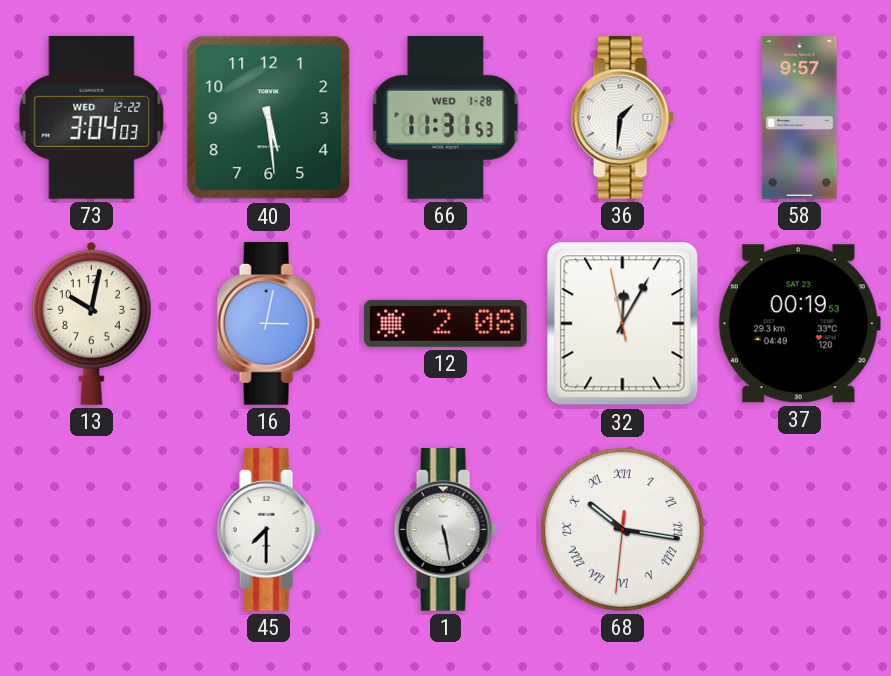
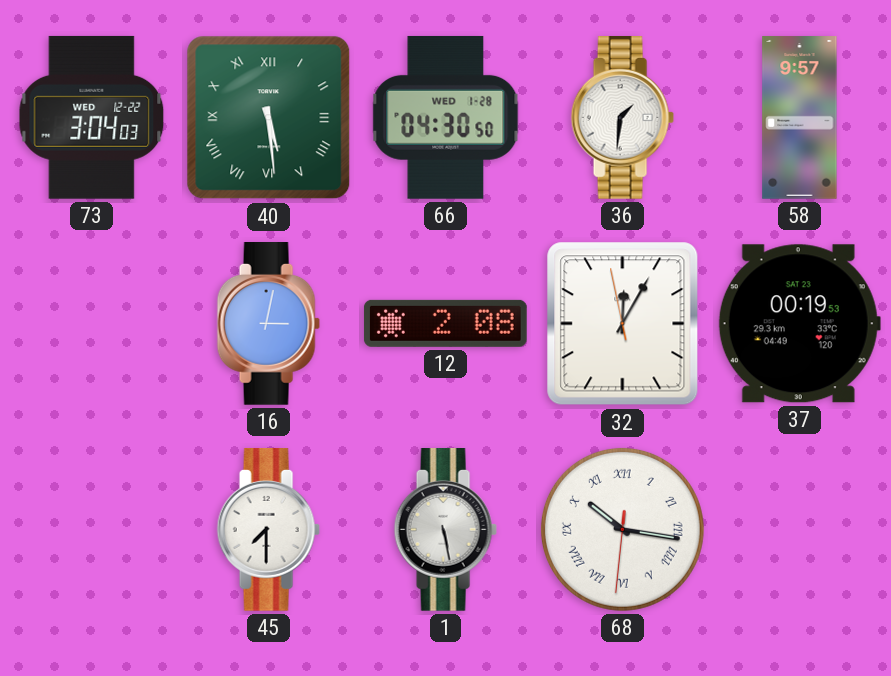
40 numerals: Arabic -> Roman (269, 118)
66: 11:31 -> 04:30 (446, 117)
13: 10:02 -> none (91, 323)
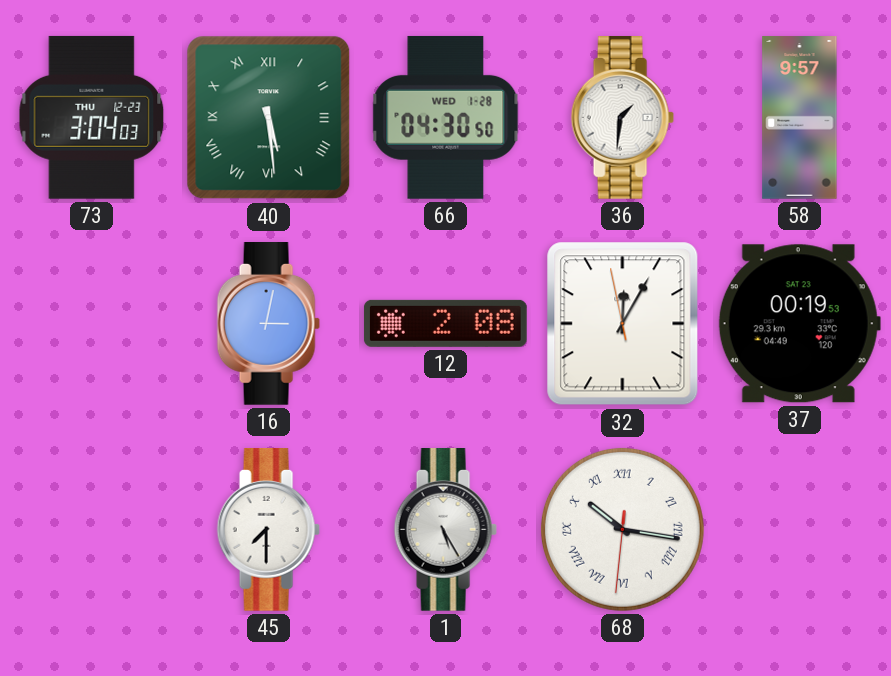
73 date: WED 12-22 -> THU 12-23 (92, 117)
1: 5:28 -> 5:25 (445, 530)
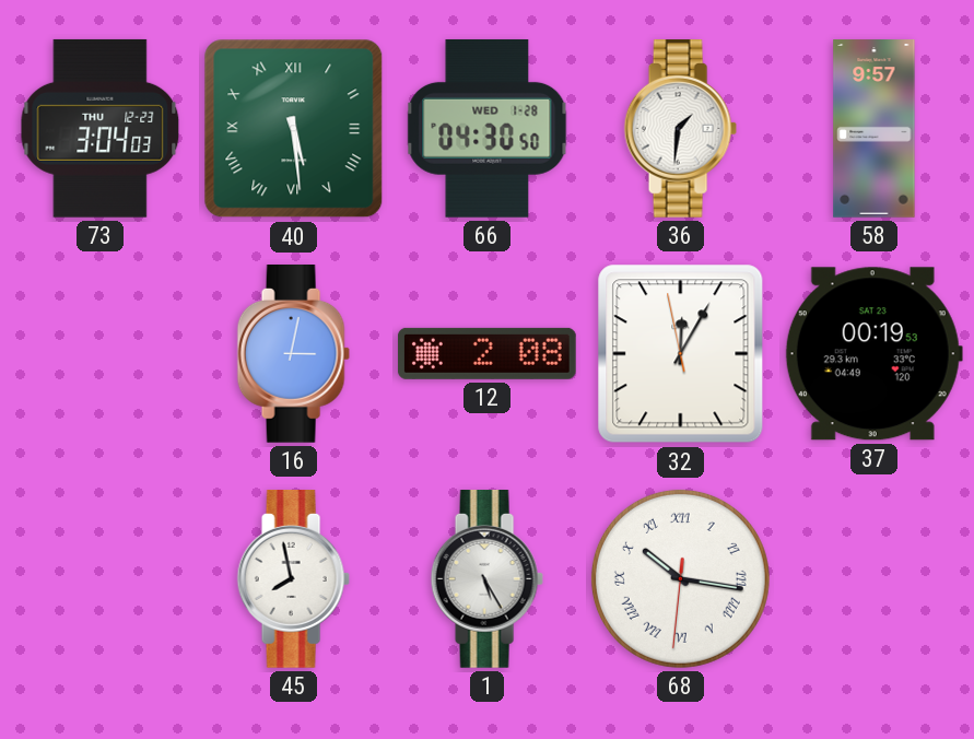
45: 7:30 -> 7:58 (293, 579)
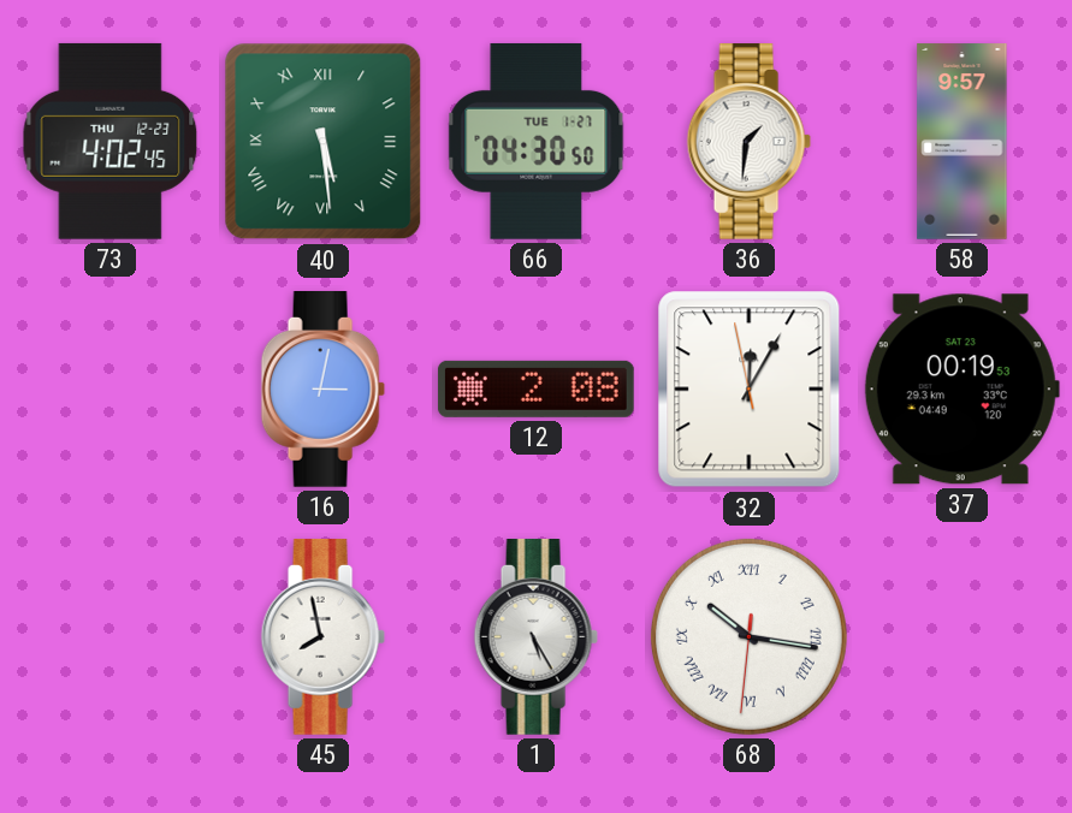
73: 3:04 -> 4:02 (111, 141)
66 date: WED 1-28 -> TUE 1-27 (537, 141)
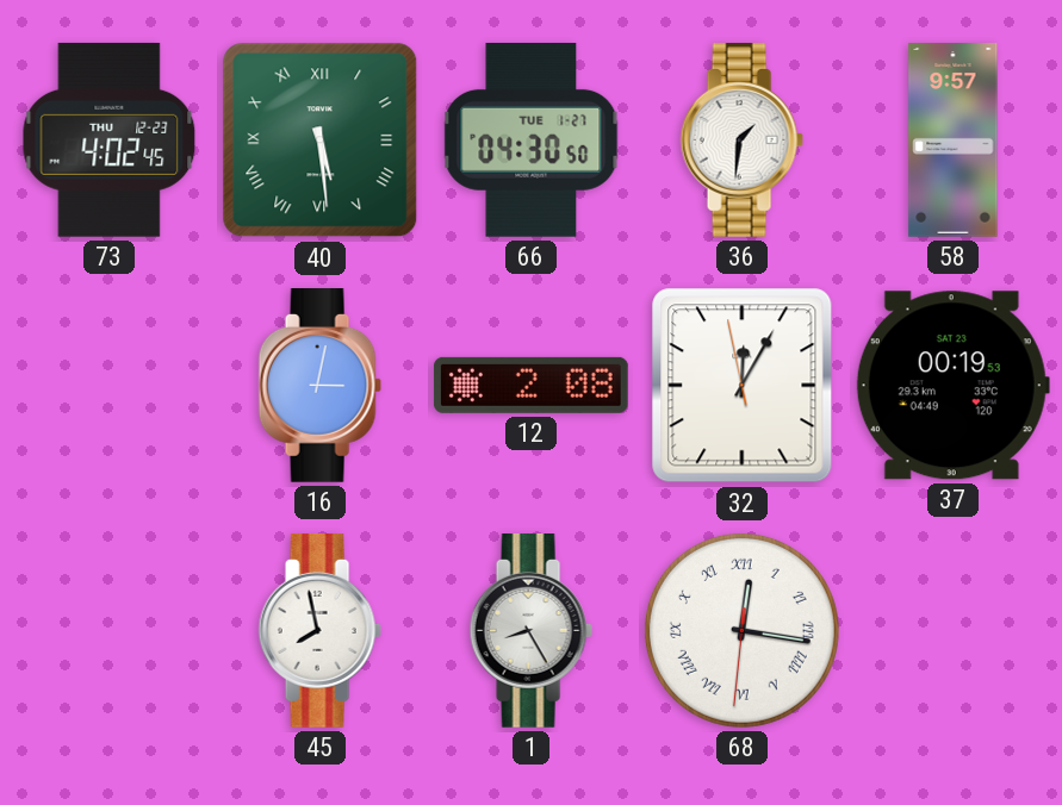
1: 5:25 -> 8:25 (530, 631)
68: 10:16 -> 12:16 (741, 630)
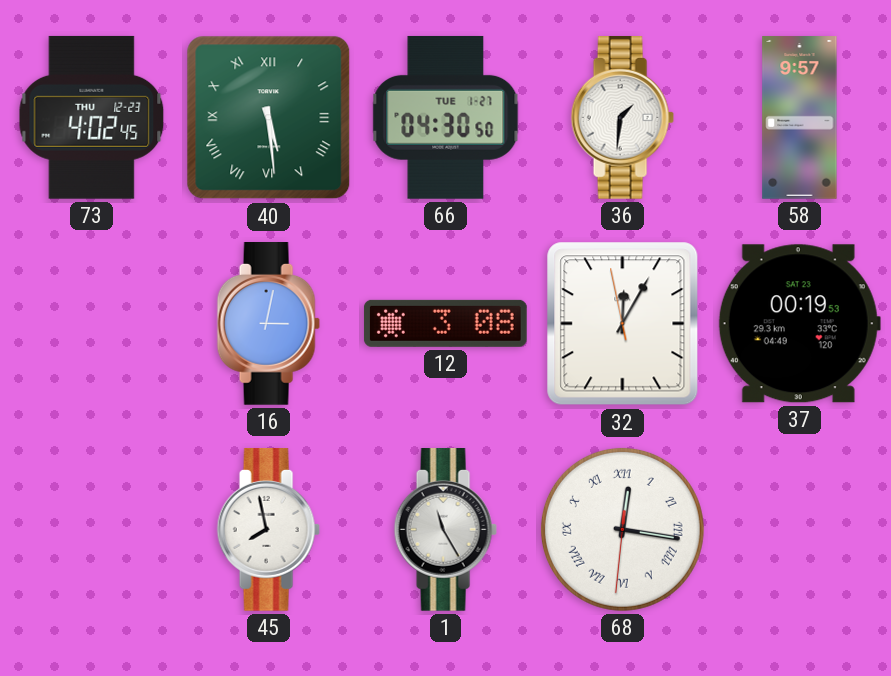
12: 2:08 -> 3:08 (445, 323)
1: 8:25 -> 11:25 (445, 530)
